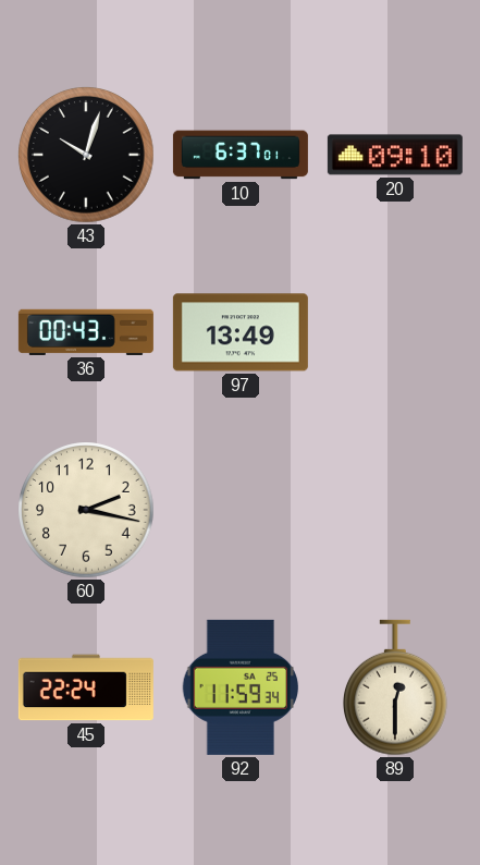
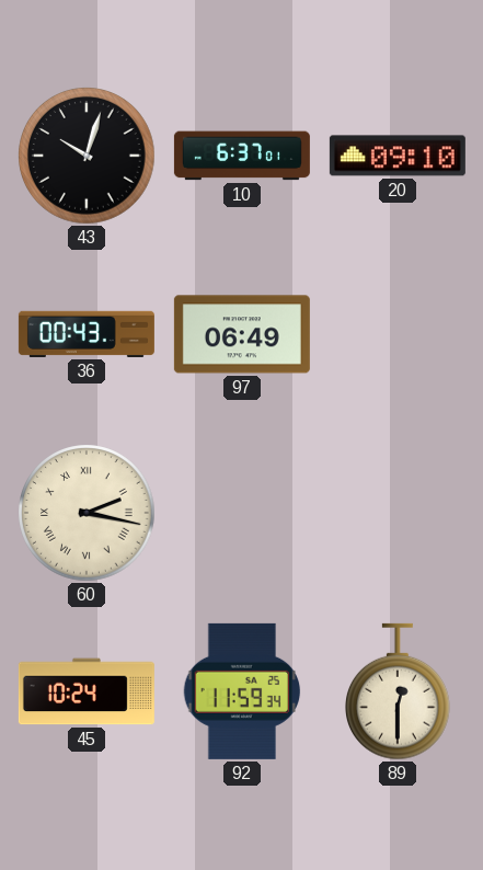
97: 13:49 -> 06:49 (242, 334)
60 numerals: Arabic -> Roman (87, 513)
45: 22:24 -> 10:24 (87, 691)
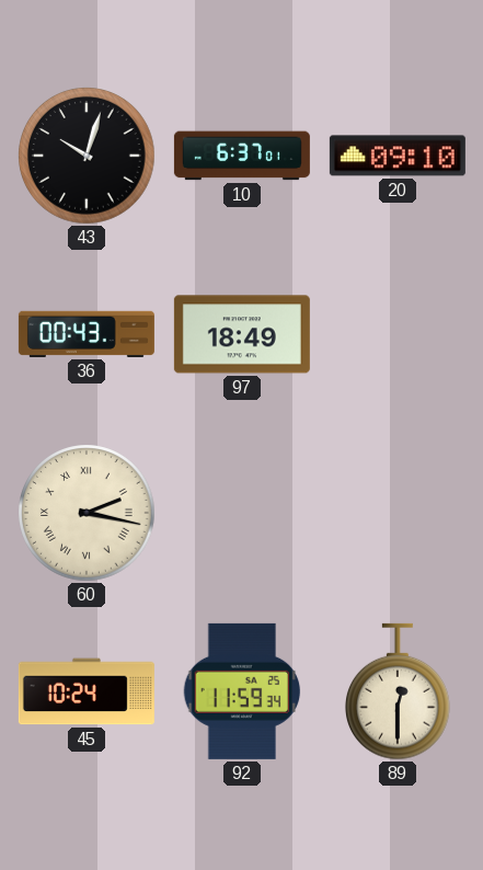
97: 06:49 -> 18:49 (242, 334)
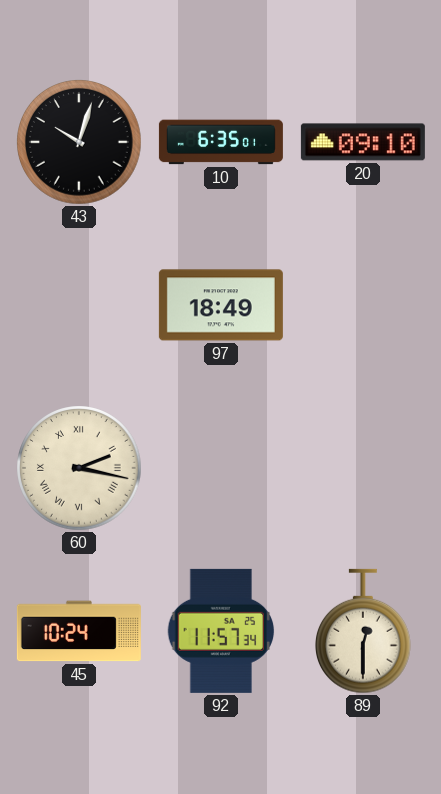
10: 6:37 -> 6:35 (221, 142)
36: 00:43 -> none (87, 334)
92: 11:59 -> 11:57 (221, 631)
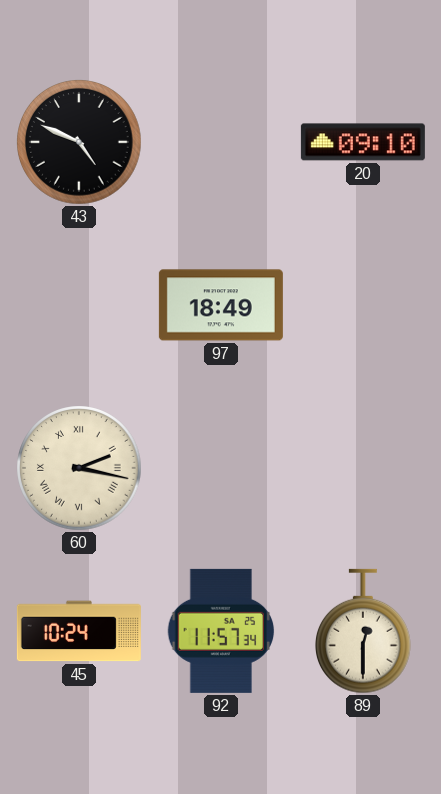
43: 10:03 -> 4:49 (79, 142)
10: 6:35 -> none (221, 142)
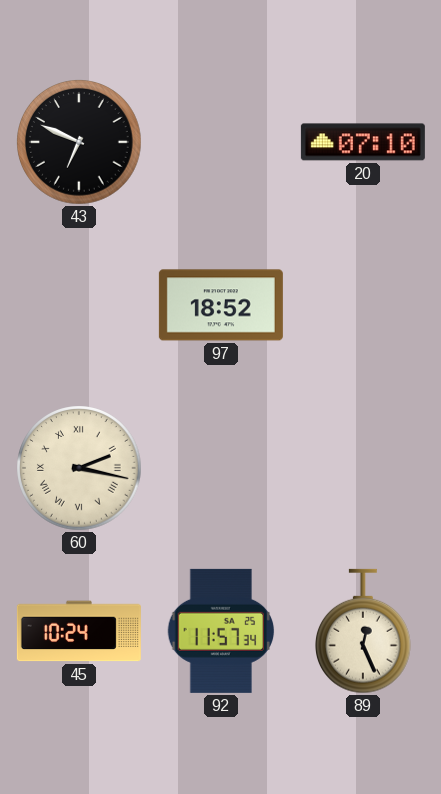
43: 4:49 -> 6:49 (79, 142)
20: 09:10 -> 07:10 (363, 142)
97: 18:49 -> 18:52 (221, 305)
89: 12:30 -> 12:26 (364, 631)
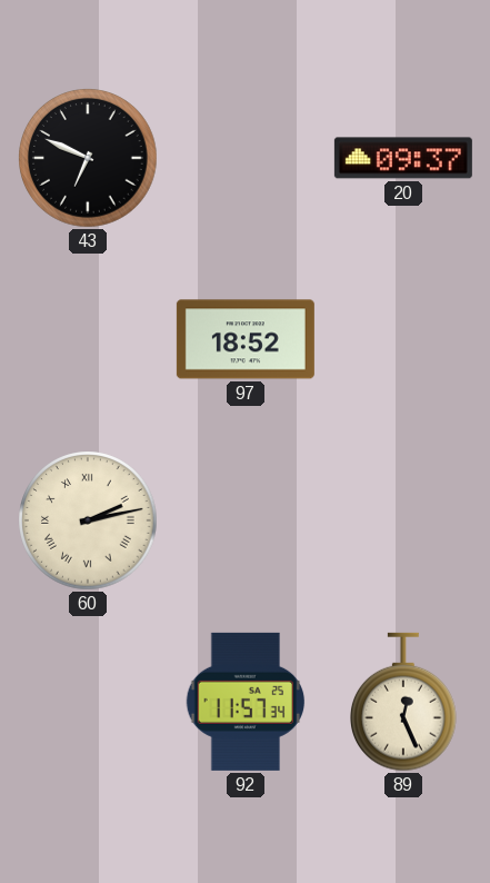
20: 07:10 -> 09:37 (403, 158)
60: 2:17 -> 2:13 (88, 520)
45: 10:24 -> none (79, 631)
